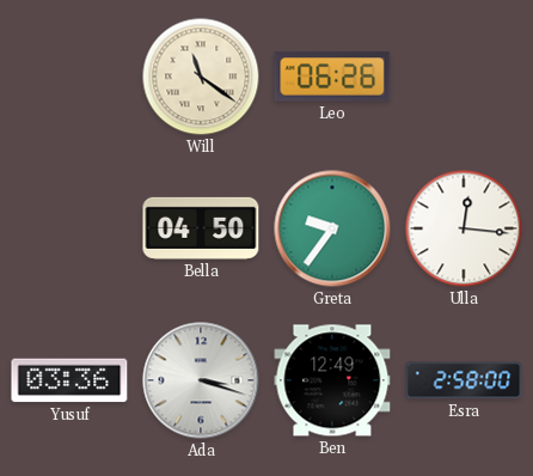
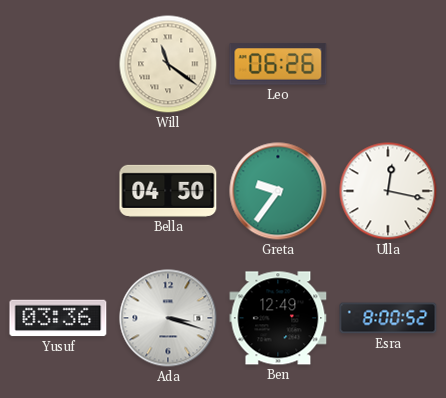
Ulla: 12:16 -> 12:17 (388, 191)
Esra: 2:58 -> 8:00 (388, 318)
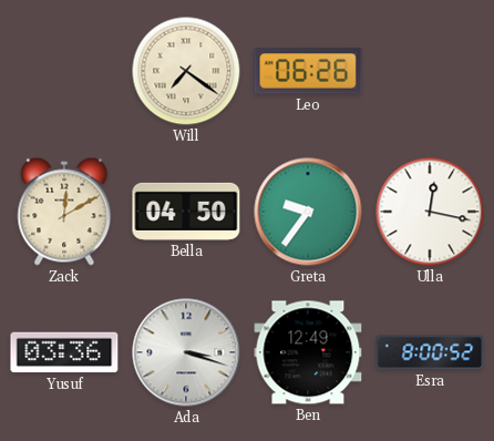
Will: 11:21 -> 7:21 (186, 71)
Zack: none -> 12:10 (64, 212)
